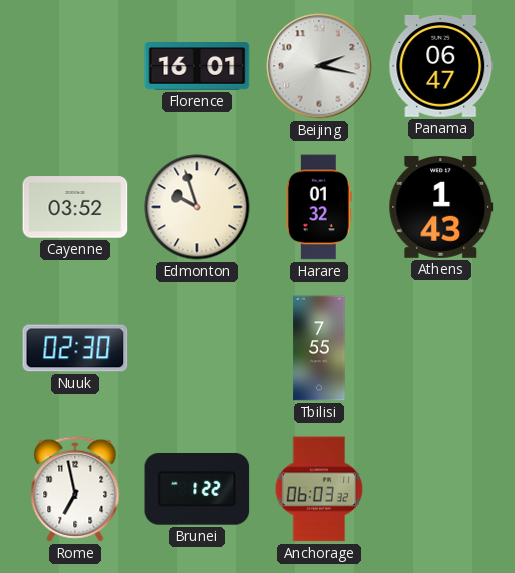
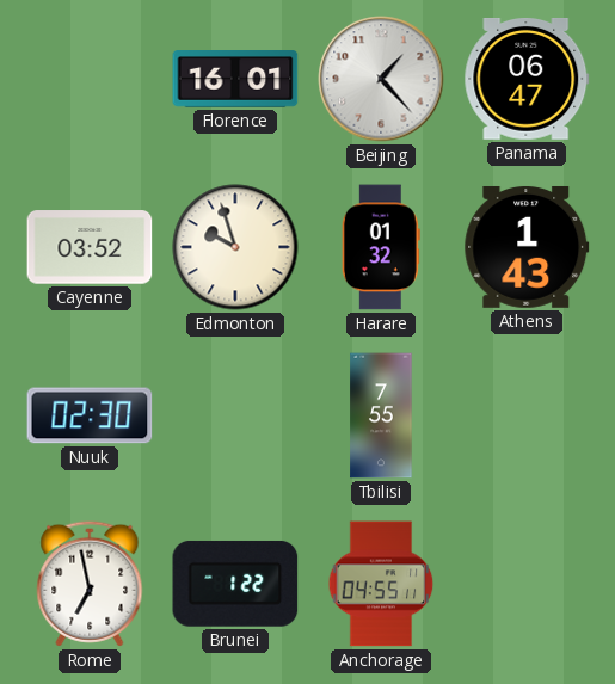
Beijing: 2:17 -> 1:23 (381, 79)
Anchorage: 06:03 -> 04:55 (381, 584)
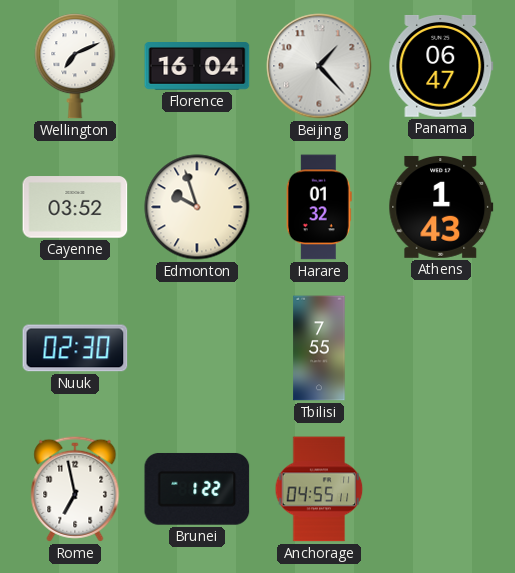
Wellington: none -> 7:11 (75, 66)
Florence: 16:01 -> 16:04 (197, 67)
